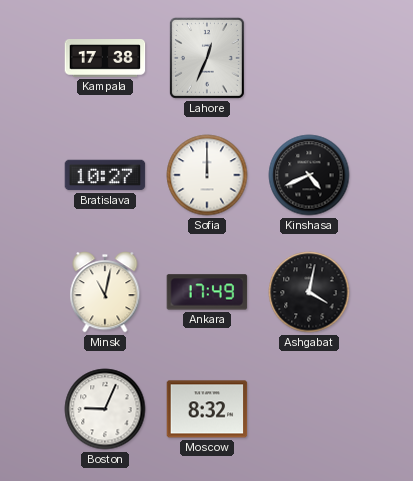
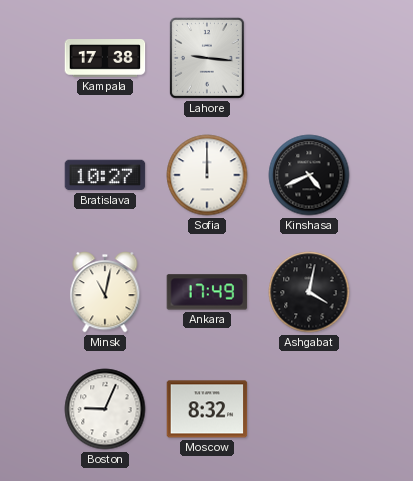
Lahore: 12:34 -> 9:16 (207, 58)
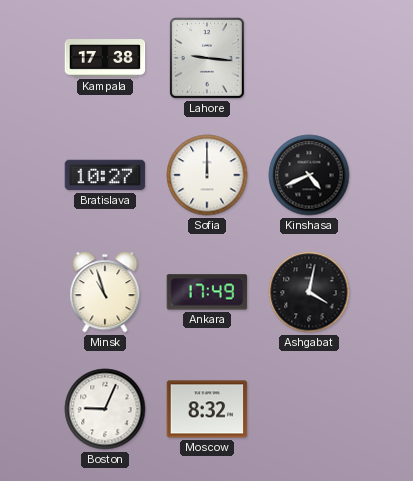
Minsk: 11:02 -> 10:57 (105, 292)
